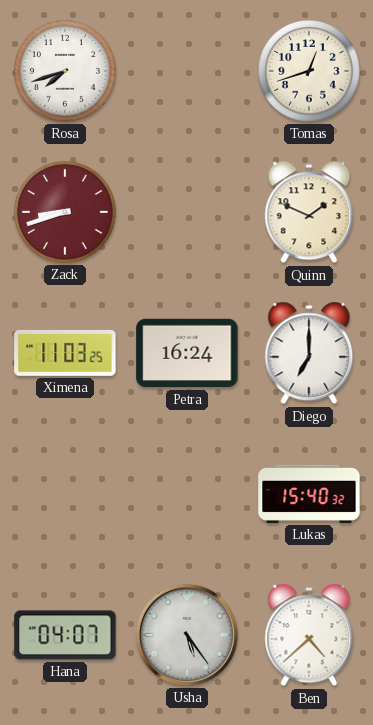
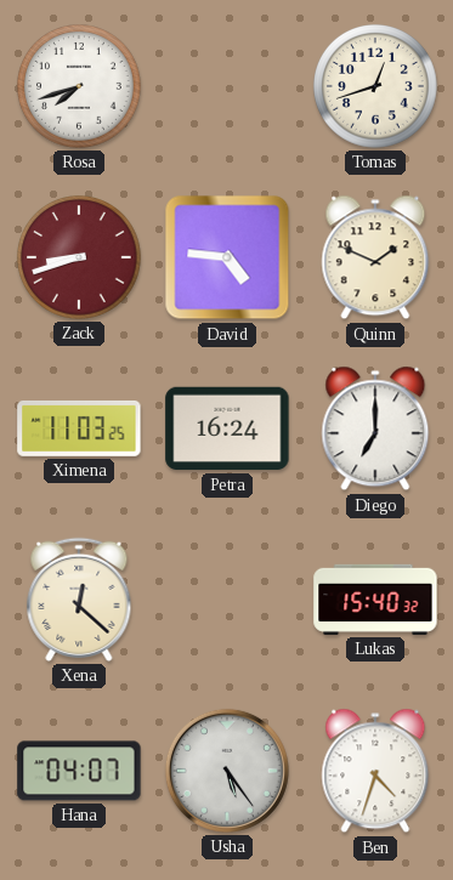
David: none -> 4:46 (227, 257)
Xena: none -> 12:22 (79, 600)
Ben: 4:38 -> 4:33 (375, 771)
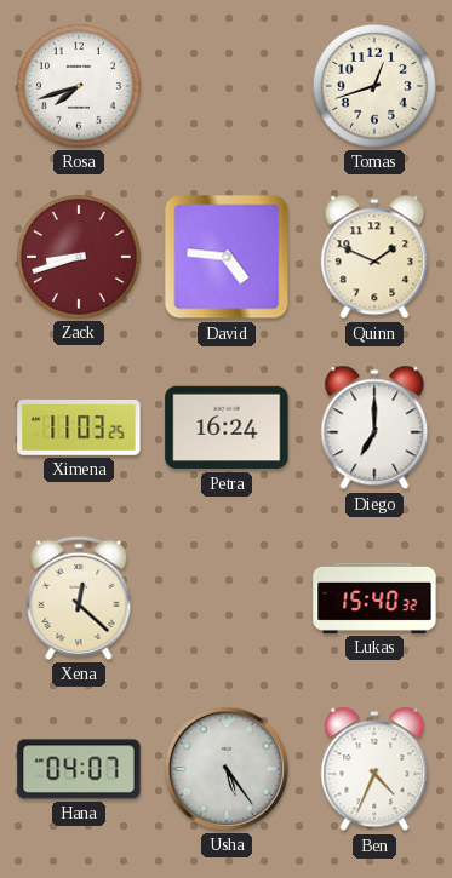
Ben: 4:33 -> 4:34 (374, 769)
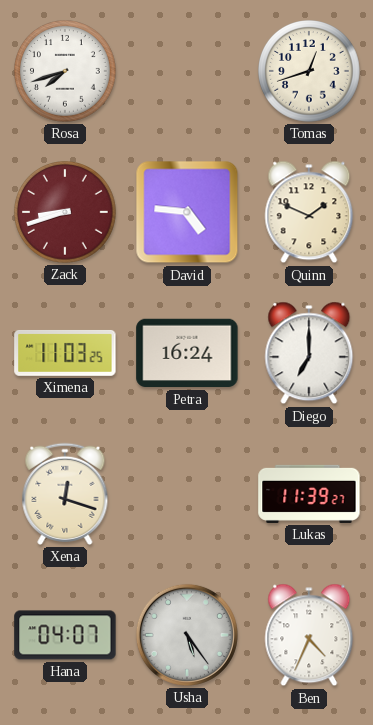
Xena: 12:22 -> 12:18 (65, 494)
Lukas: 15:40 -> 11:39 (309, 494)
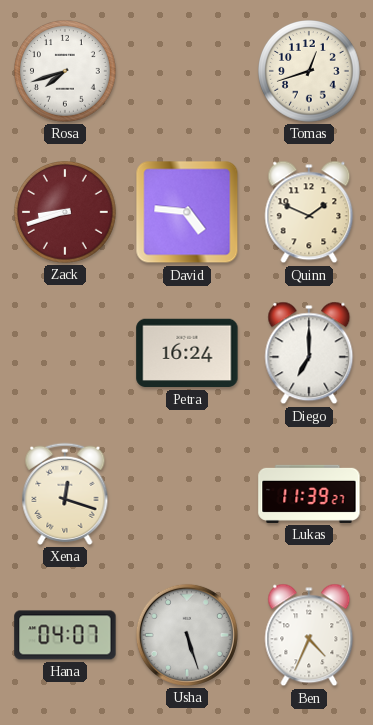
Ximena: 11:03 -> none (65, 353)
Usha: 5:24 -> 5:27 (187, 635)
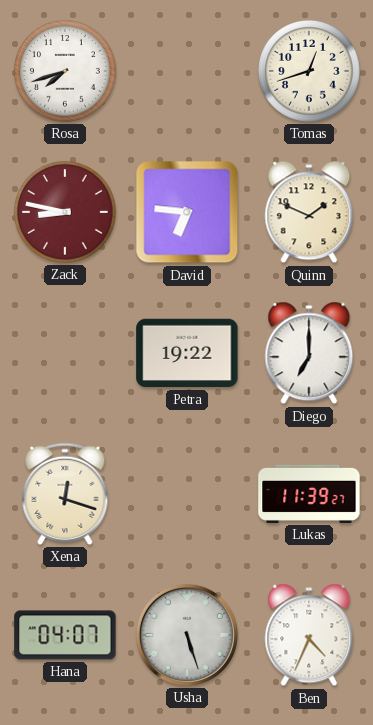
Zack: 8:42 -> 8:47 (66, 213)
David: 4:46 -> 6:46 (187, 212)
Petra: 16:24 -> 19:22 (187, 353)
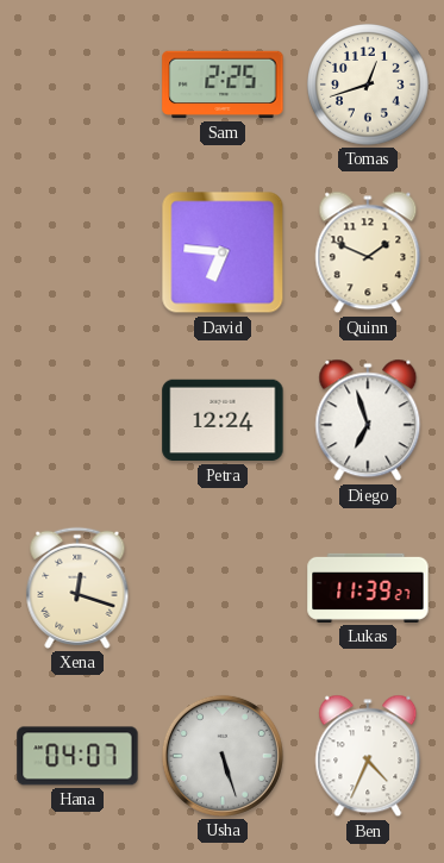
Rosa: 7:42 -> none (66, 72)
Sam: none -> 2:25 (223, 85)
Zack: 8:47 -> none (66, 213)
Petra: 19:22 -> 12:24 (223, 420)
Diego: 7:00 -> 6:57 (368, 420)
